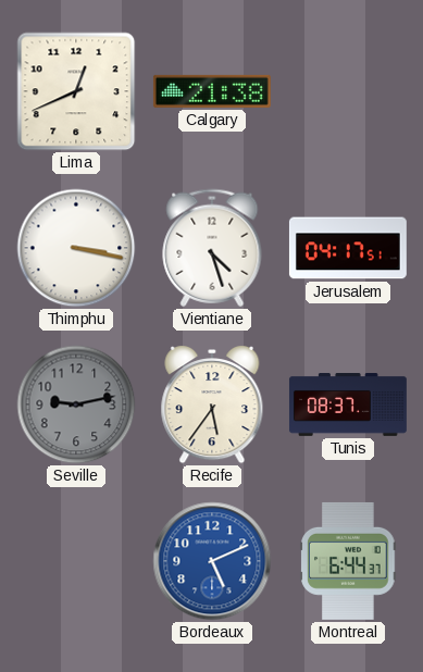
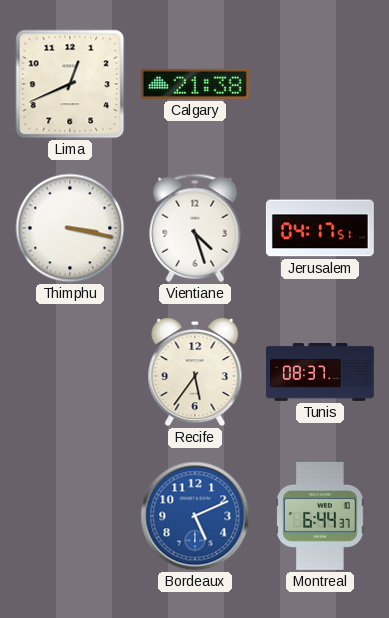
Seville: 9:13 -> none (76, 405)
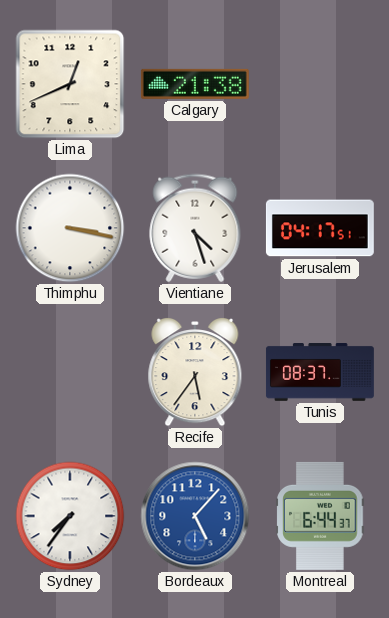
Sydney: none -> 7:36 (70, 516)
Bordeaux: 5:11 -> 5:07 (195, 516)
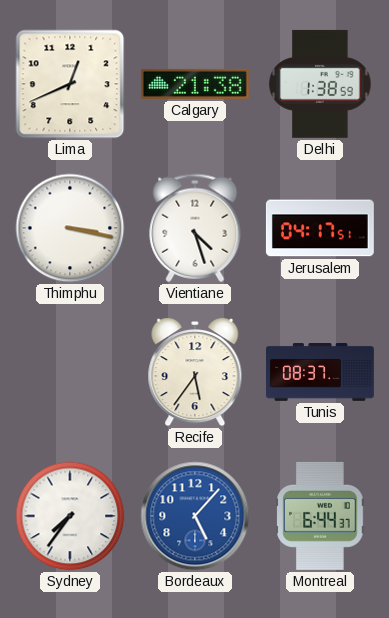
Delhi: none -> 1:38 (320, 84)
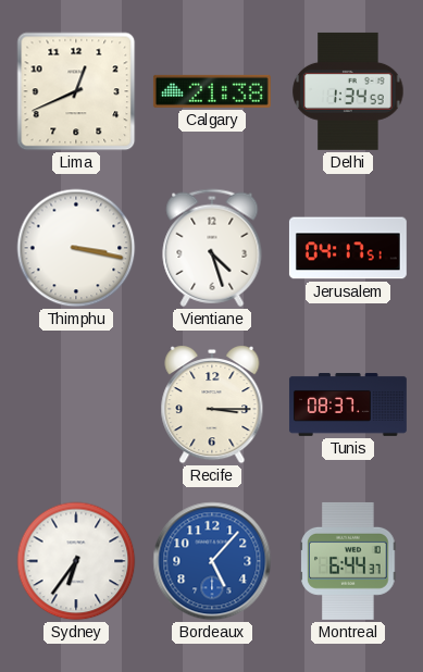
Delhi: 1:38 -> 1:34 (348, 91)
Recife: 5:36 -> 3:15 (212, 406)
Sydney: 7:36 -> 6:36 (76, 561)
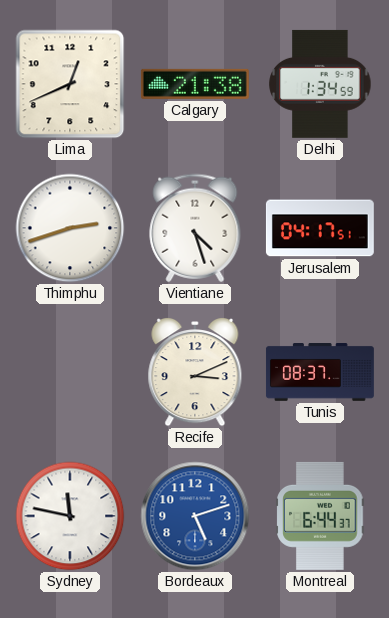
Thimphu: 3:17 -> 2:42 (70, 228)
Recife: 3:15 -> 3:11 (195, 373)
Sydney: 6:36 -> 11:47 (70, 516)
Bordeaux: 5:07 -> 5:12 (195, 516)
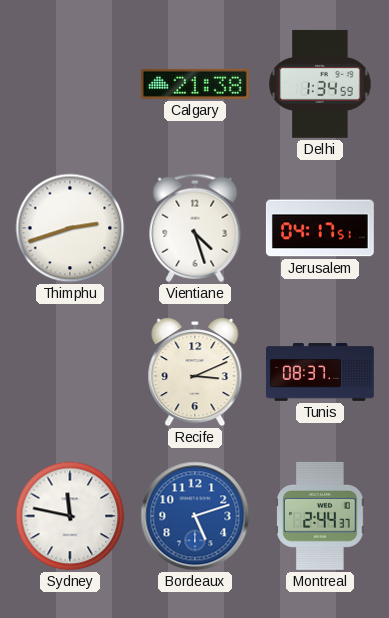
Lima: 12:41 -> none (70, 84)
Montreal: 6:44 -> 2:44 (320, 516)
